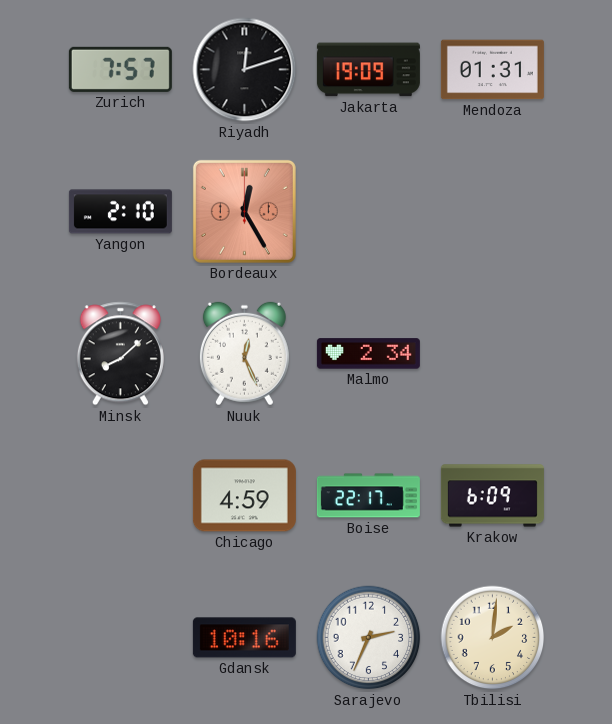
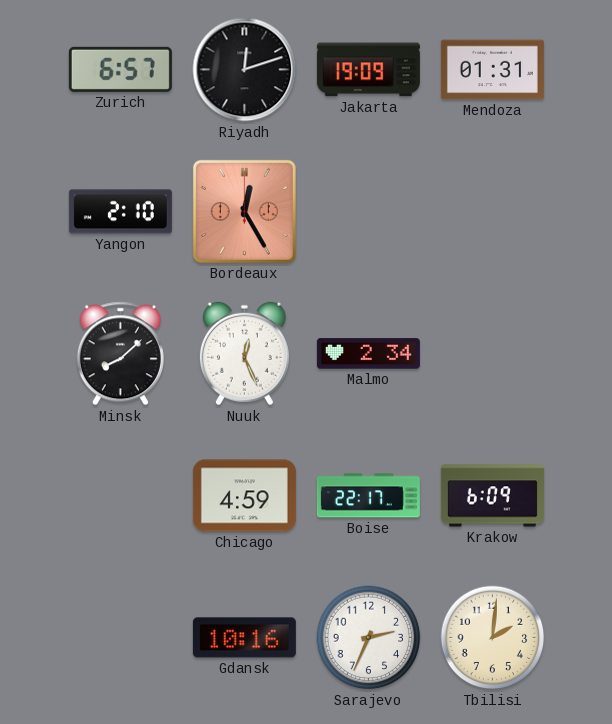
Zurich: 7:57 -> 6:57 (120, 69)
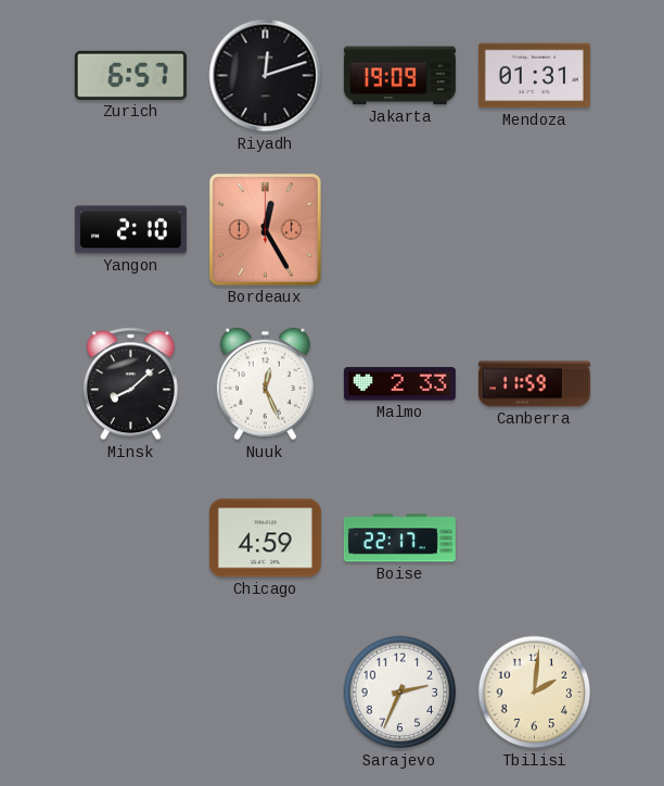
Malmo: 2:34 -> 2:33 (399, 384)
Canberra: none -> 11:59 (534, 384)
Krakow: 6:09 -> none (492, 496)
Gdansk: 10:16 -> none (244, 638)
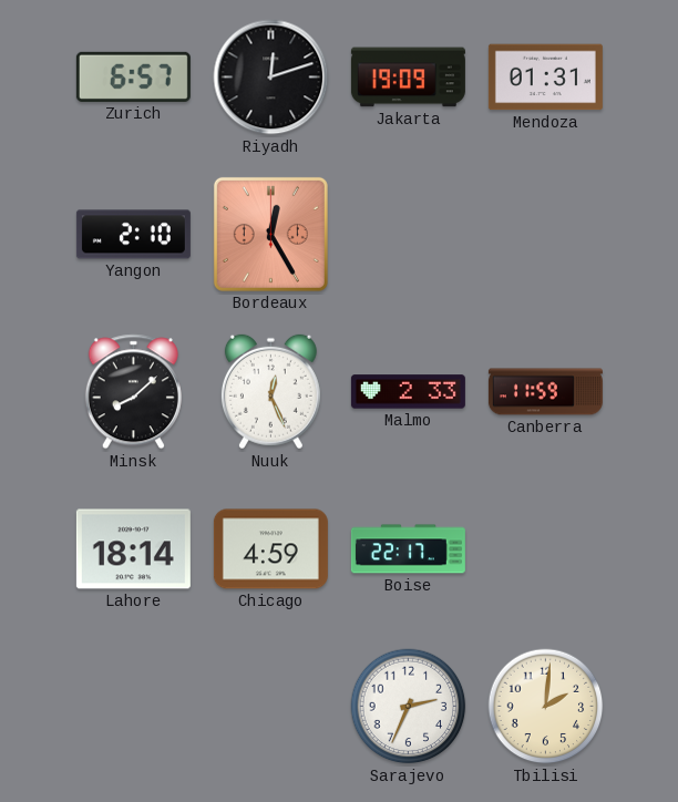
Lahore: none -> 18:14 (133, 549)
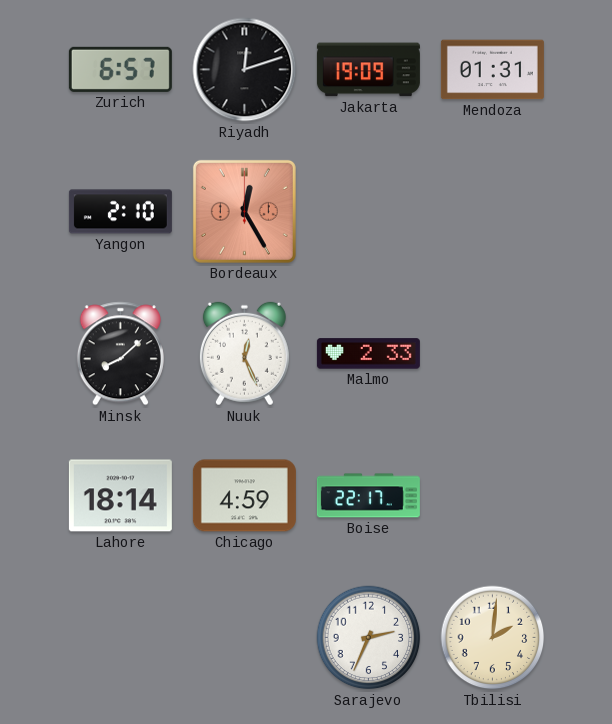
Canberra: 11:59 -> none (545, 392)
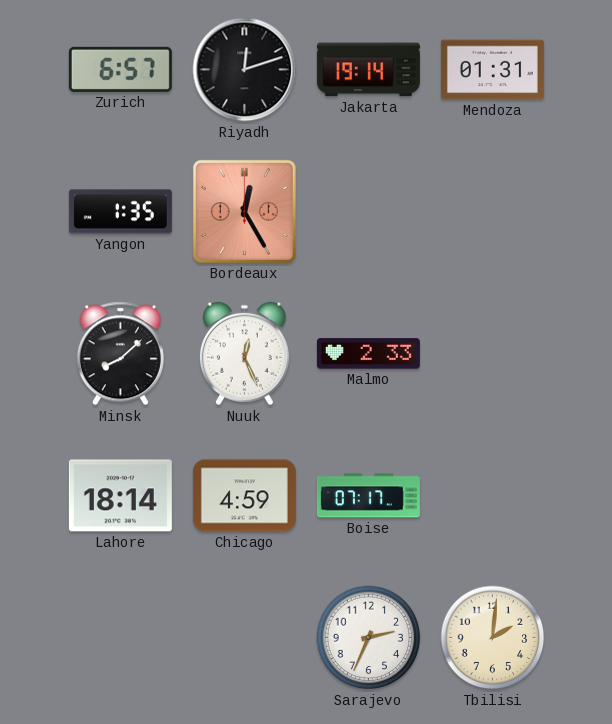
Jakarta: 19:09 -> 19:14 (368, 70)
Yangon: 2:10 -> 1:35 (120, 212)
Boise: 22:17 -> 07:17 (368, 496)
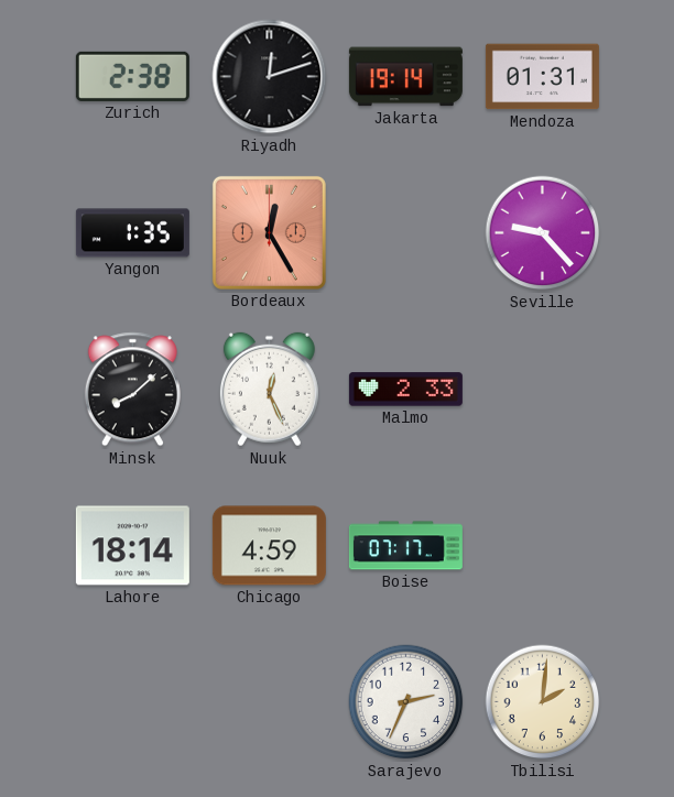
Zurich: 6:57 -> 2:38 (132, 76)
Seville: none -> 9:23 (543, 233)
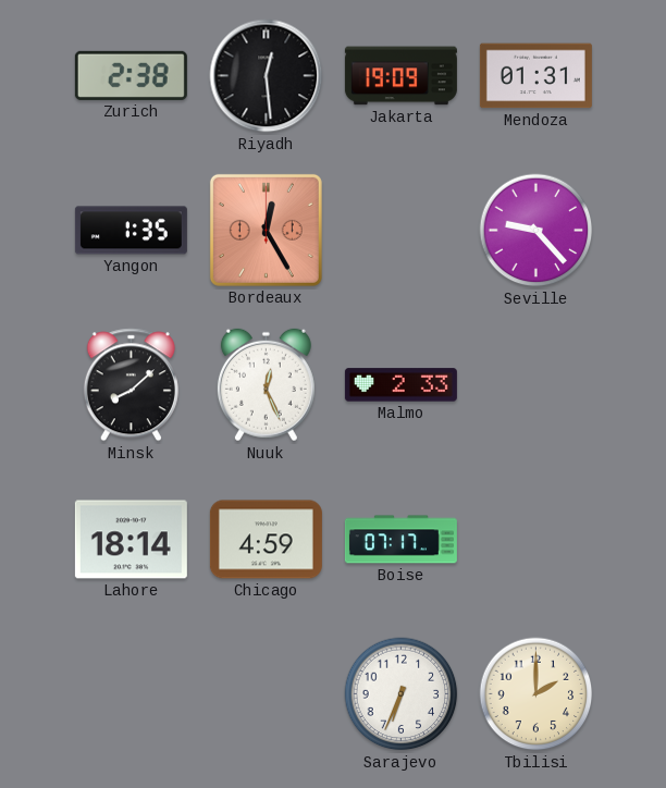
Riyadh: 12:12 -> 12:29 (267, 76)
Jakarta: 19:14 -> 19:09 (400, 76)
Sarajevo: 2:34 -> 6:34 (402, 694)
Tbilisi: 2:01 -> 2:00 (536, 694)
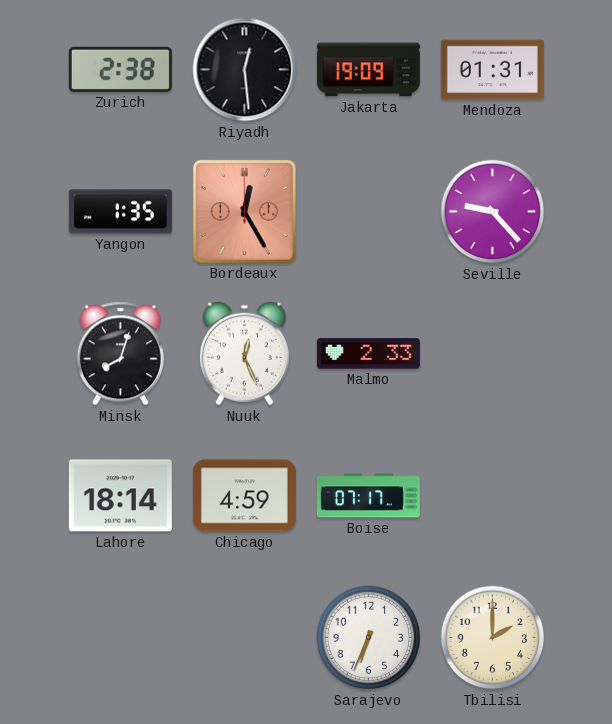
Minsk: 8:08 -> 8:03 (120, 354)
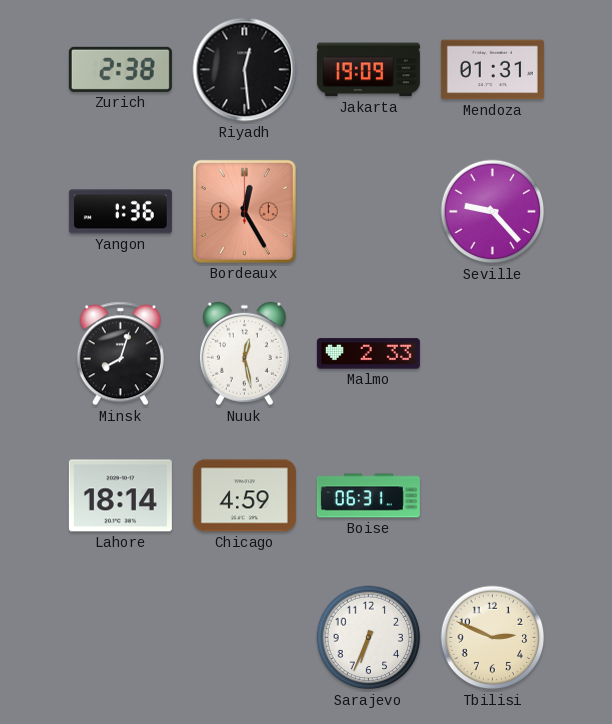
Yangon: 1:35 -> 1:36 (120, 212)
Nuuk: 12:26 -> 12:28 (244, 354)
Boise: 07:17 -> 06:31 (368, 496)
Tbilisi: 2:00 -> 2:49 (493, 638)
